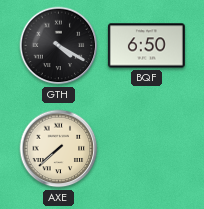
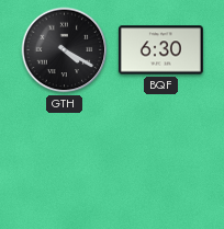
BQF: 6:50 -> 6:30 (160, 50)
AXE: 7:38 -> none (59, 149)
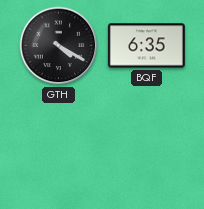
BQF: 6:30 -> 6:35 (146, 46)
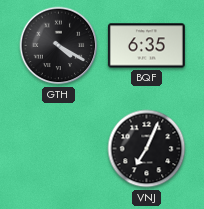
VNJ: none -> 7:04 (147, 149)
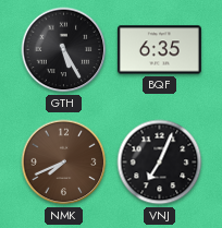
GTH: 4:20 -> 5:25 (64, 50)
NMK: none -> 7:41 (64, 163)
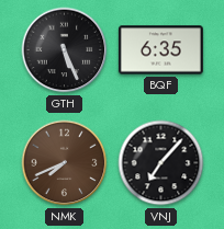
GTH: 5:25 -> 5:26 (65, 50)
VNJ: 7:04 -> 7:07 (161, 163)
